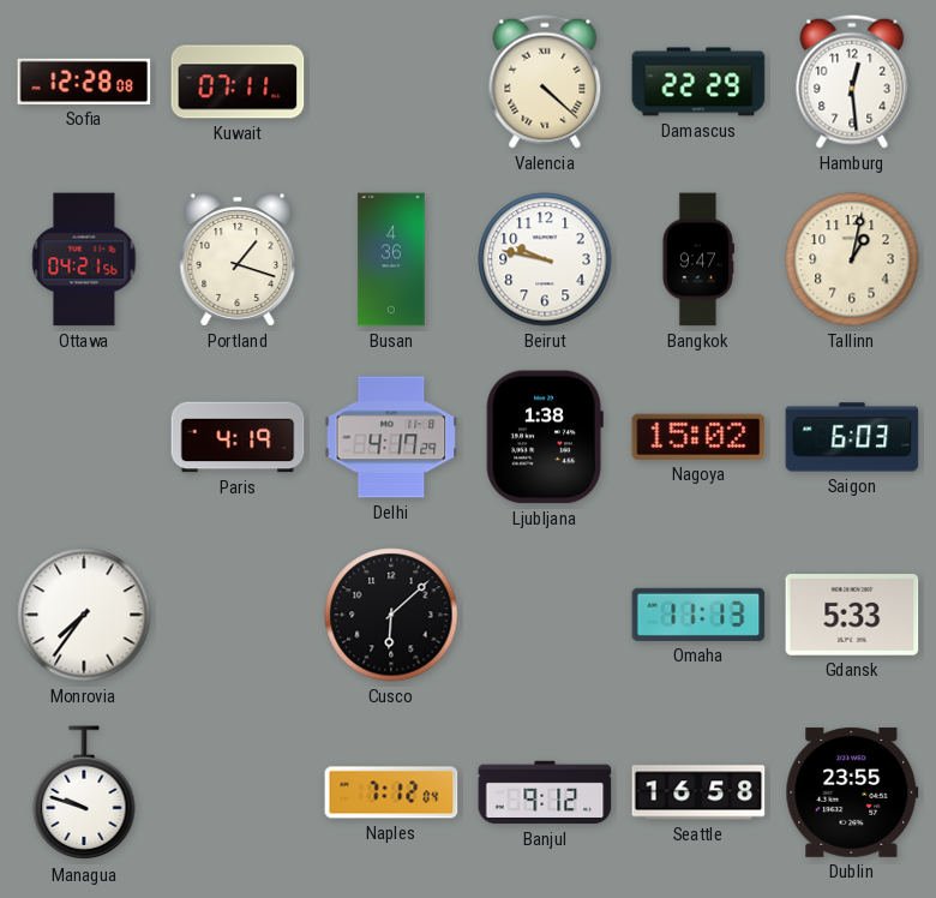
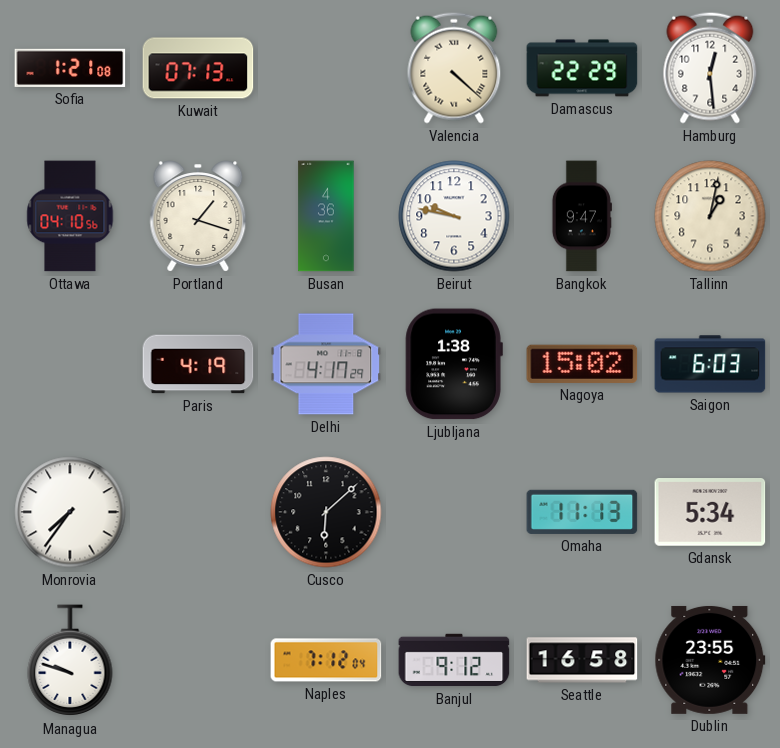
Sofia: 12:28 -> 1:21 (70, 68)
Kuwait: 07:11 -> 07:13 (198, 68)
Ottawa: 04:21 -> 04:10 (70, 216)
Gdansk: 5:33 -> 5:34 (710, 513)
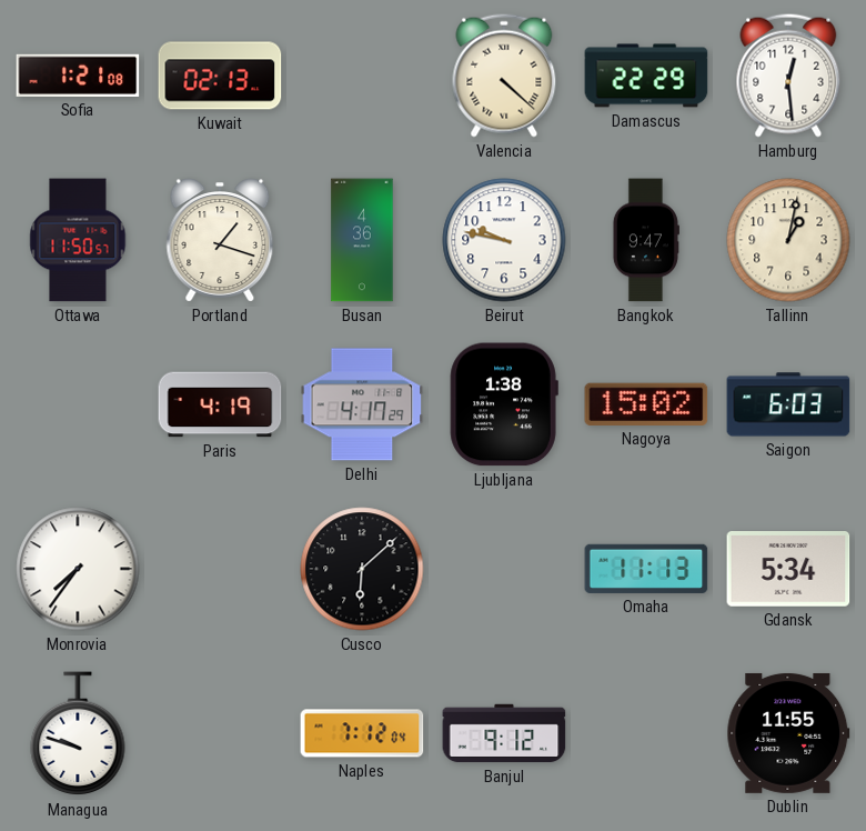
Kuwait: 07:13 -> 02:13 (220, 76)
Ottawa: 04:10 -> 11:50 (78, 240)
Seattle: 16:58 -> none (582, 660)
Dublin: 23:55 -> 11:55 (788, 733)
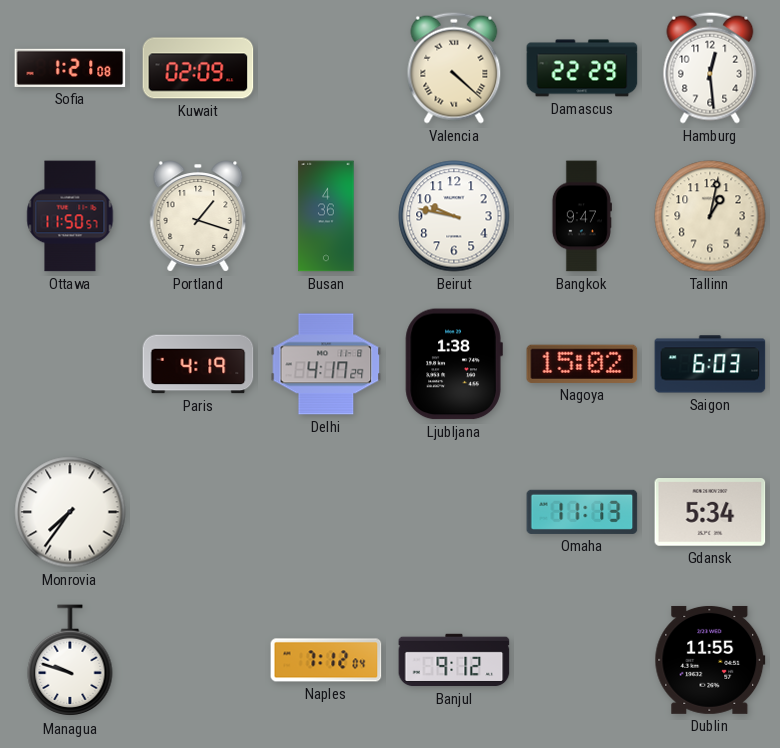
Kuwait: 02:13 -> 02:09 (198, 68)
Cusco: 6:08 -> none (362, 569)
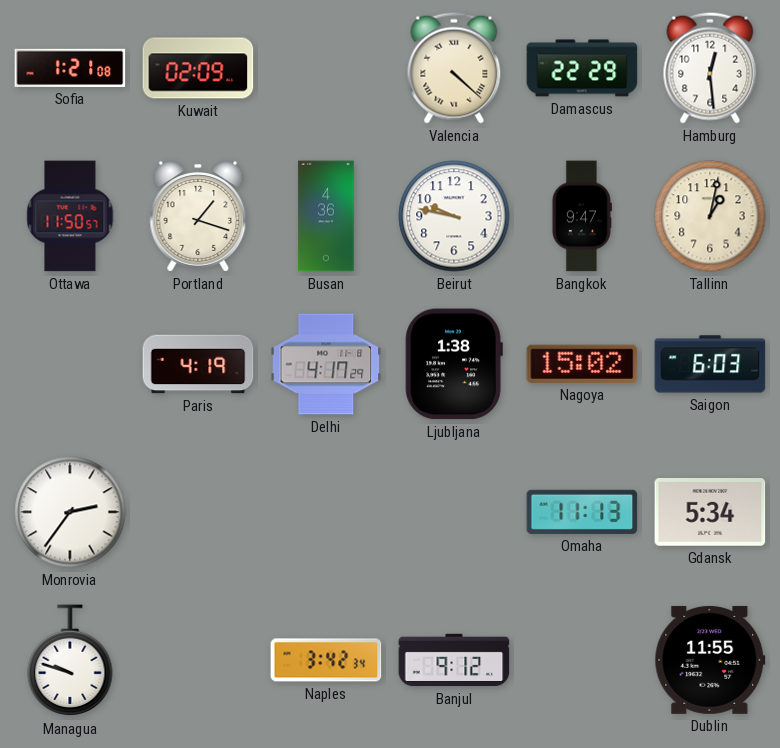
Monrovia: 7:36 -> 2:36 (70, 512)
Naples: 7:12 -> 3:42 (326, 660)
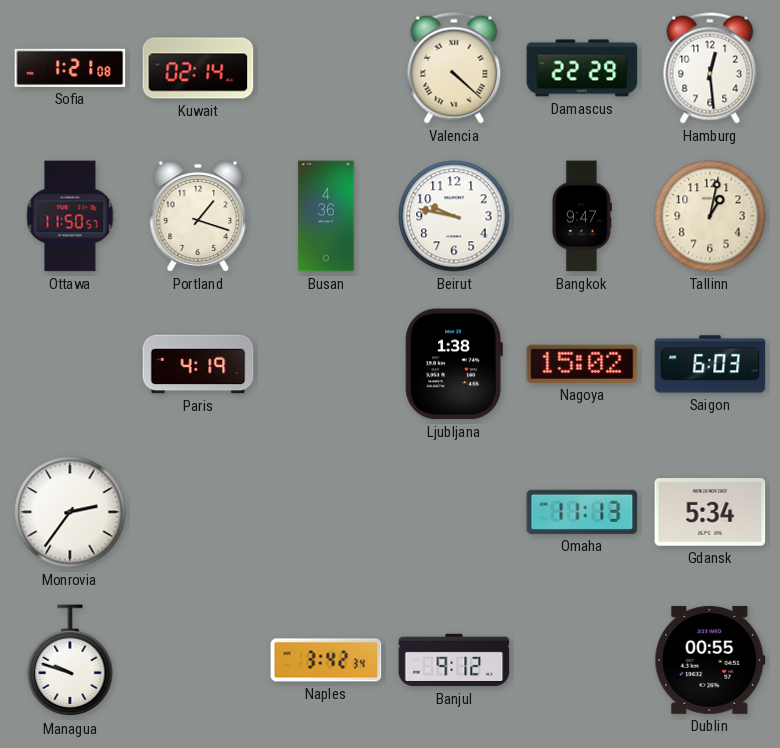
Kuwait: 02:09 -> 02:14 (198, 68)
Delhi: 4:17 -> none (326, 364)
Dublin: 11:55 -> 00:55 (710, 660)
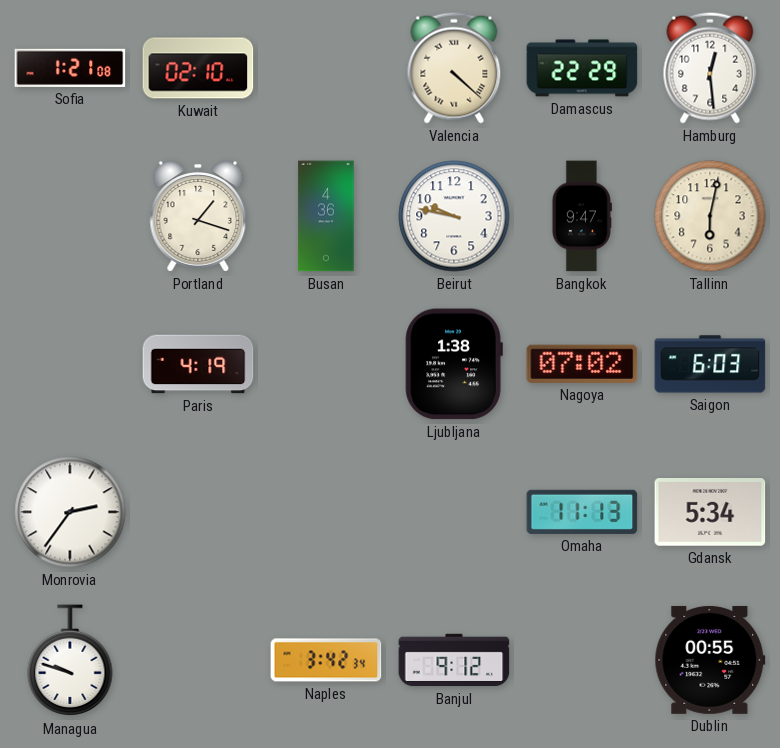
Kuwait: 02:14 -> 02:10 (198, 68)
Ottawa: 11:50 -> none (70, 216)
Tallinn: 1:02 -> 6:02 (710, 216)
Nagoya: 15:02 -> 07:02 (582, 364)
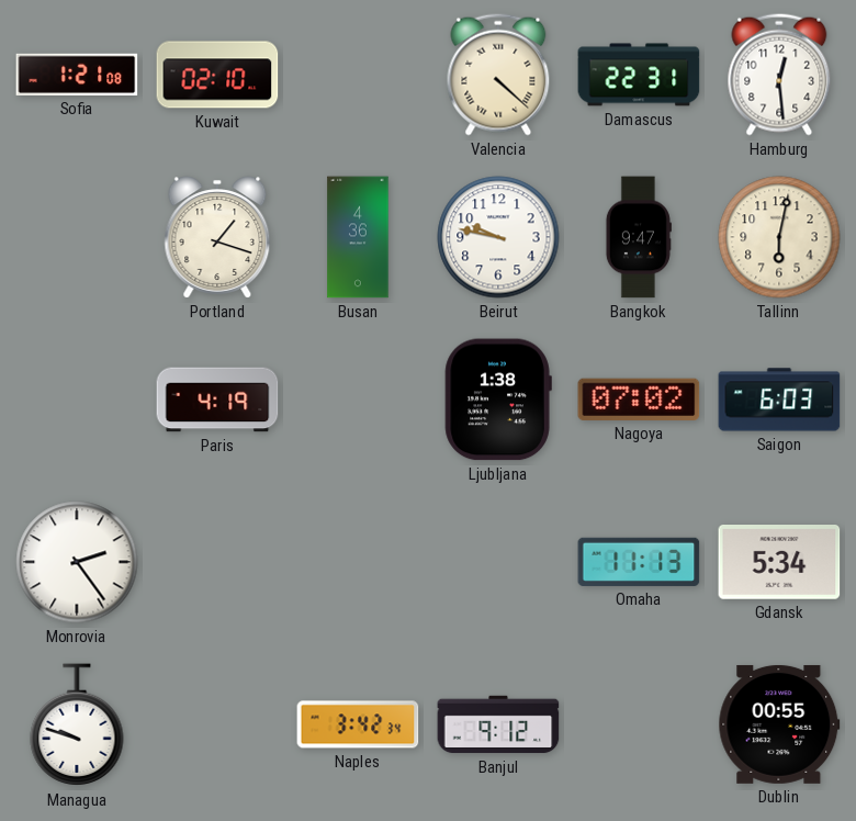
Damascus: 22:29 -> 22:31 (639, 75)
Monrovia: 2:36 -> 2:24 (77, 562)
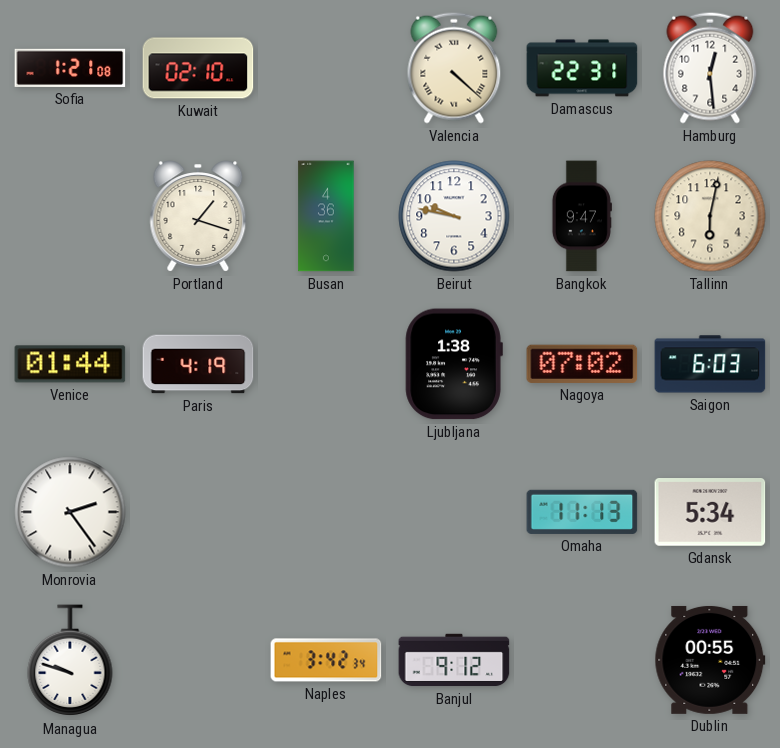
Venice: none -> 01:44 (70, 364)
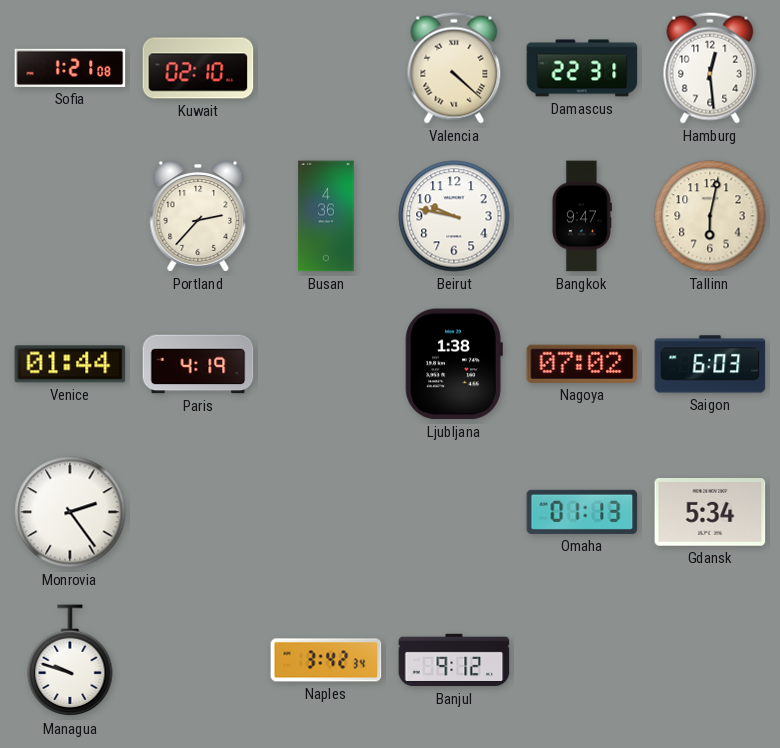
Portland: 1:18 -> 2:37 (198, 216)
Omaha: 11:13 -> 01:13 (582, 512)
Dublin: 00:55 -> none (710, 660)
